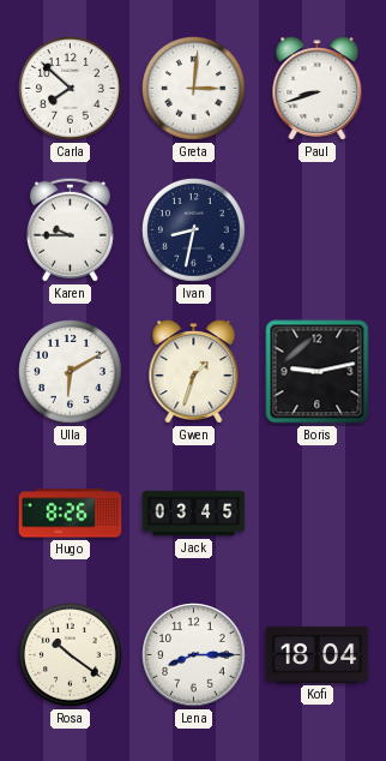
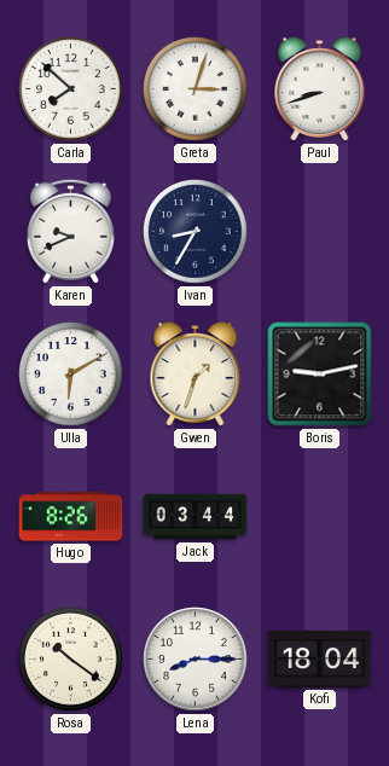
Greta: 3:01 -> 3:03 (196, 89)
Karen: 9:45 -> 9:41 (70, 231)
Ivan: 8:32 -> 8:35 (196, 232)
Jack: 03:45 -> 03:44 (196, 517)
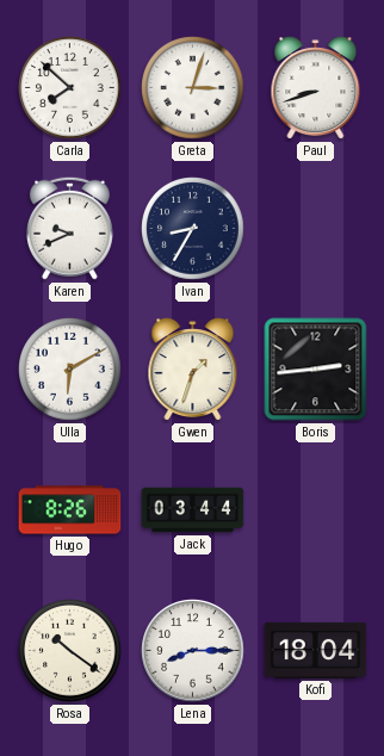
Boris: 9:13 -> 2:44 (316, 370)
